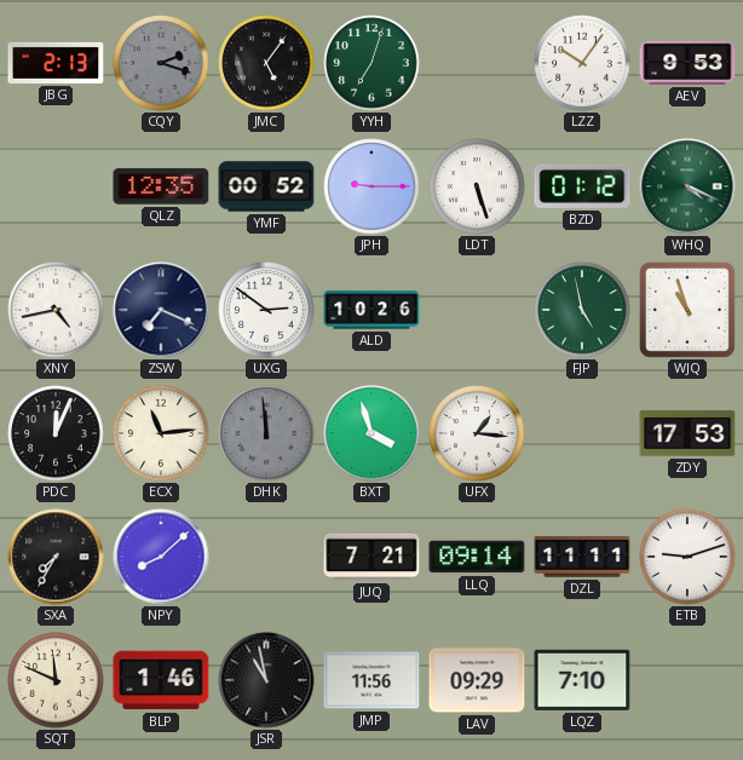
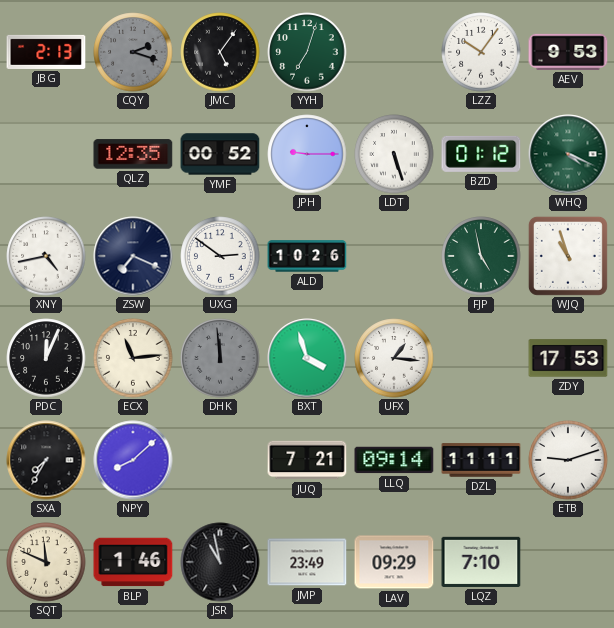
JMP: 11:56 -> 23:49 (307, 562)
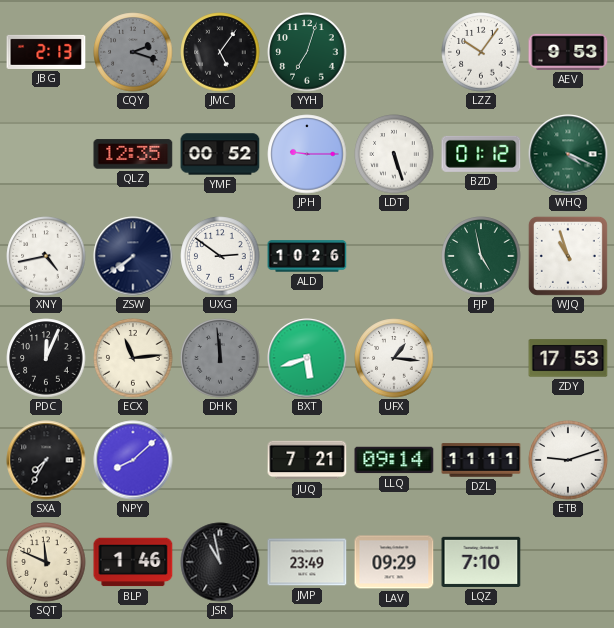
ZSW: 7:19 -> 7:39 (133, 256)
BXT: 3:57 -> 5:42 (307, 358)
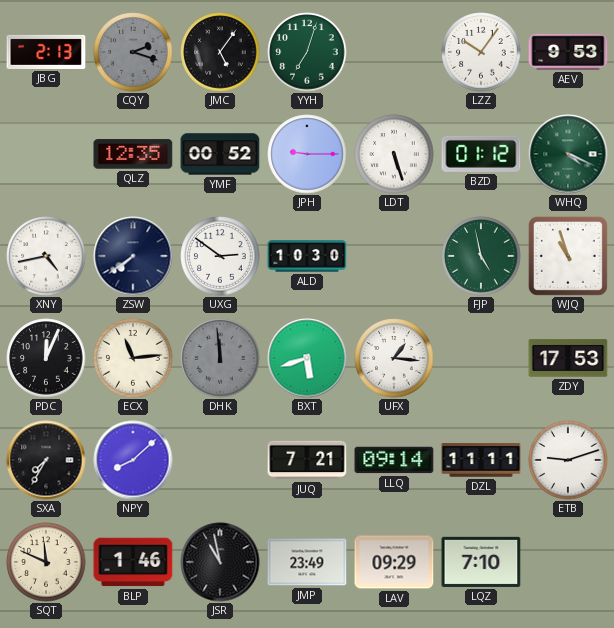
ALD: 10:26 -> 10:30 (307, 256)
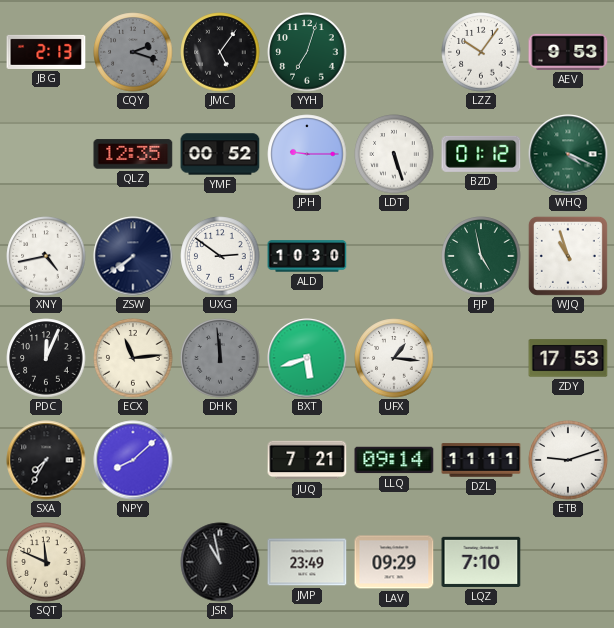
BLP: 1:46 -> none (133, 562)
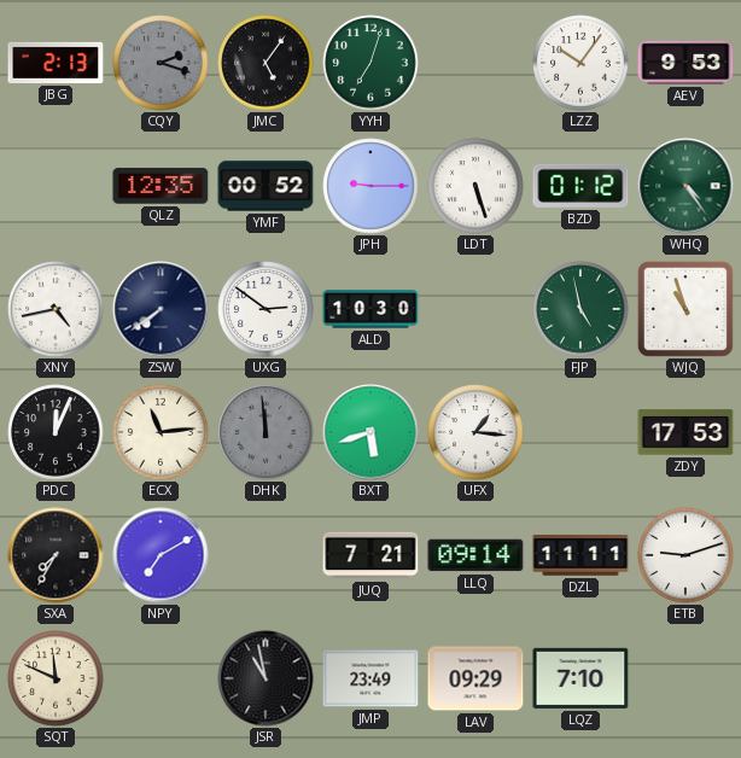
WHQ: 4:19 -> 4:24 (685, 186)
NPY: 8:08 -> 7:10 (161, 555)
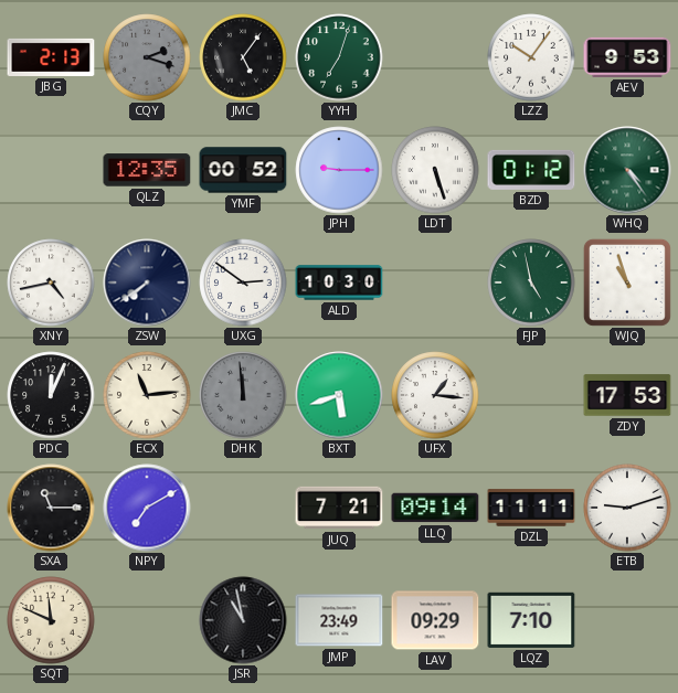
SXA: 7:35 -> 11:15 (51, 508)
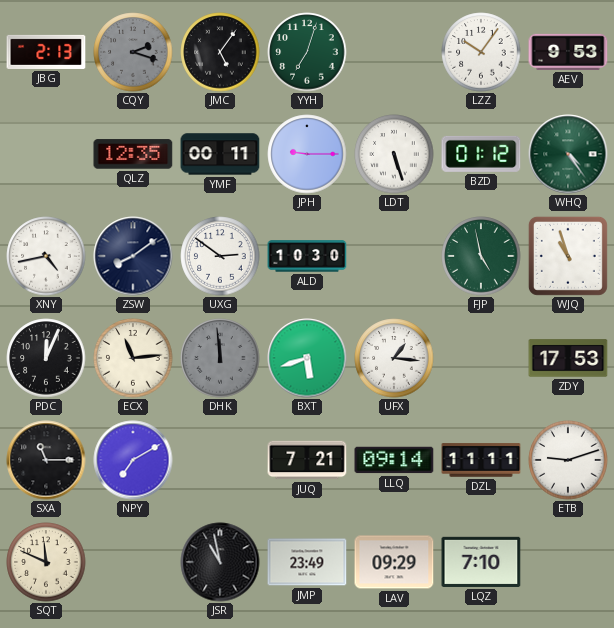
YMF: 00:52 -> 00:11 (220, 154)
ZSW: 7:39 -> 8:09 (133, 256)
